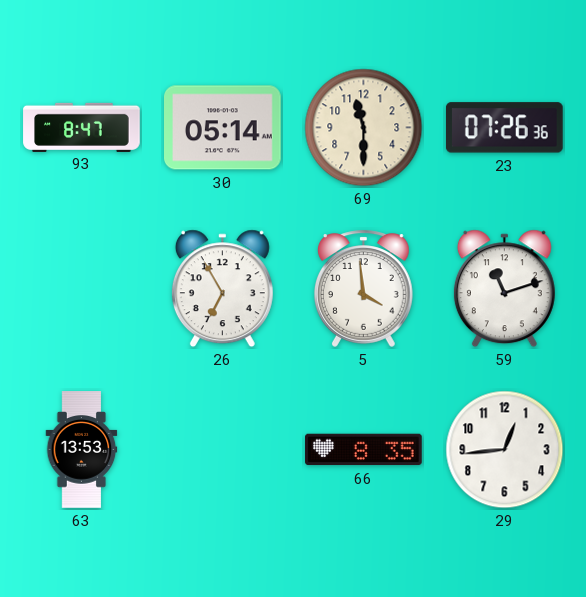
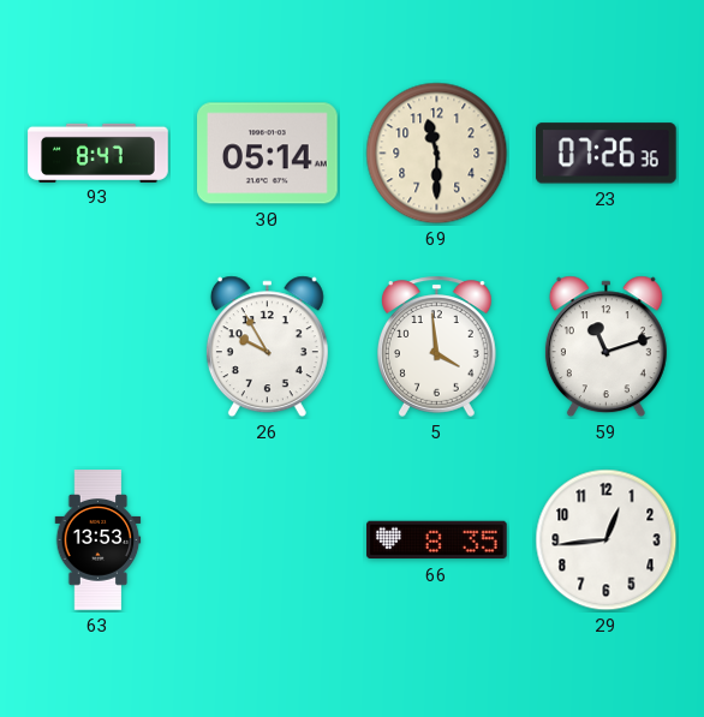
26: 6:55 -> 9:55 (267, 347)
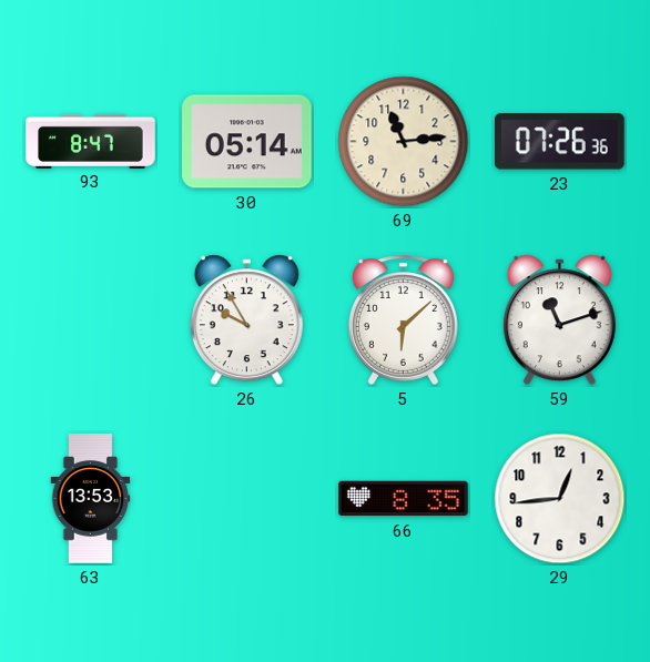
69: 11:30 -> 11:14 (404, 142)
5: 3:59 -> 6:08 (403, 319)
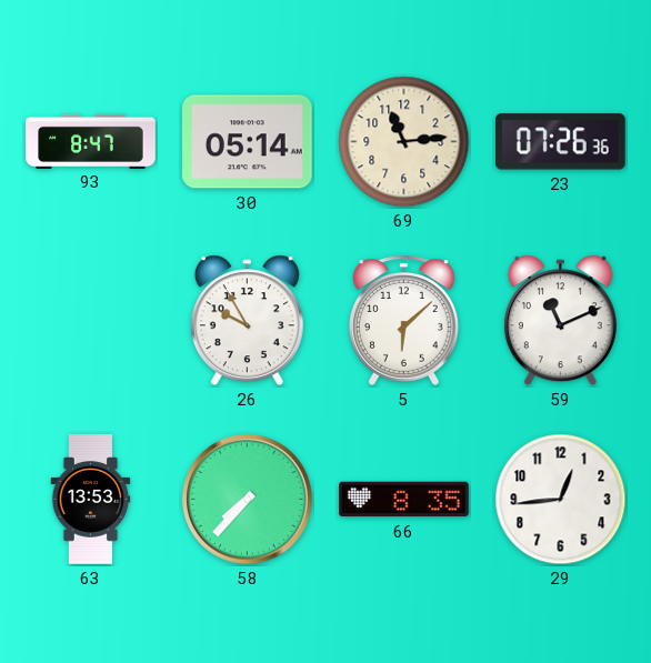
59: 11:12 -> 11:11 (560, 321)
58: none -> 7:37 (248, 500)
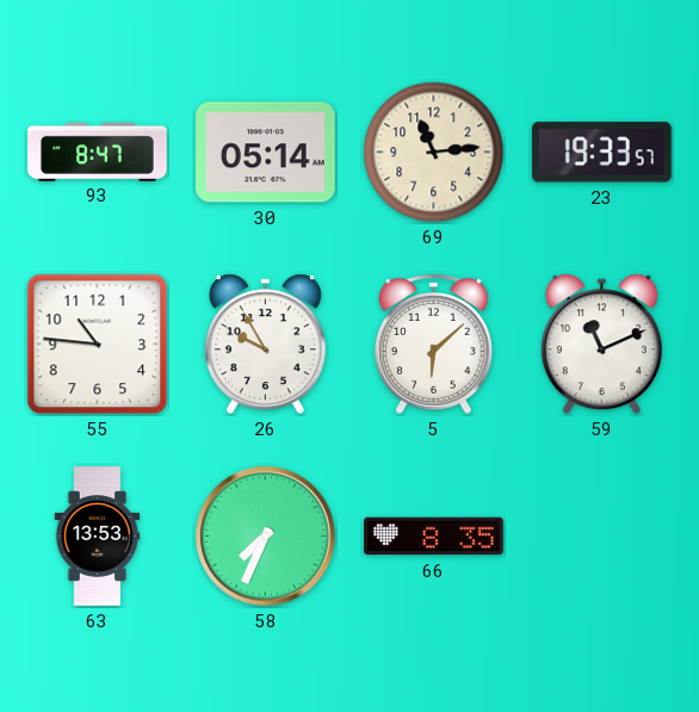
23: 07:26 -> 19:33 (601, 153)
55: none -> 10:46 (98, 345)
58: 7:37 -> 7:34 (266, 537)
29: 12:44 -> none (561, 500)
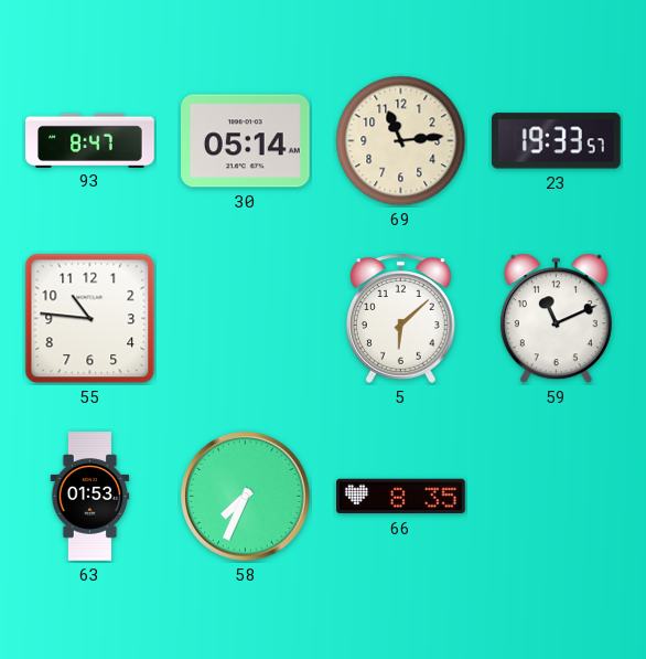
26: 9:55 -> none (265, 345)
63: 13:53 -> 01:53 (90, 497)
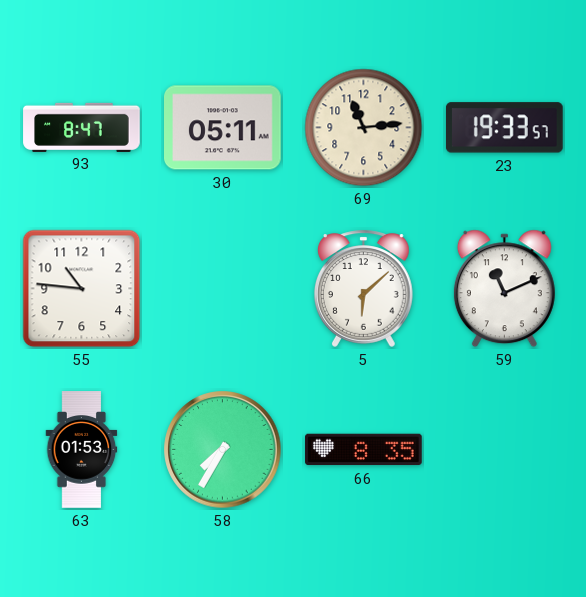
30: 05:14 -> 05:11 (223, 128)
58: 7:34 -> 7:35 (223, 450)
